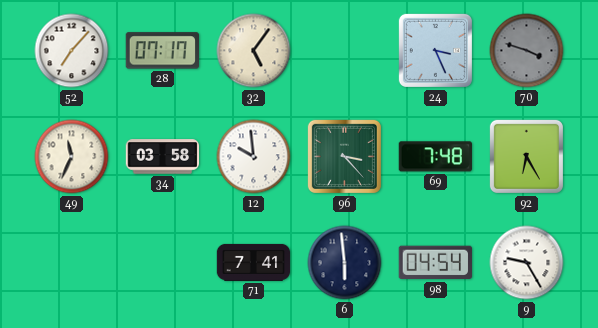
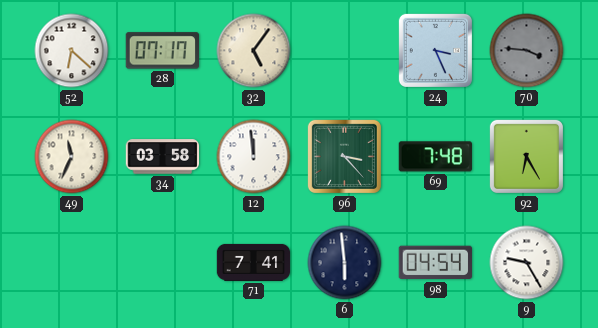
52: 7:07 -> 6:22 (72, 51)
70: 3:48 -> 3:46 (527, 51)
12: 9:59 -> 11:59 (254, 157)
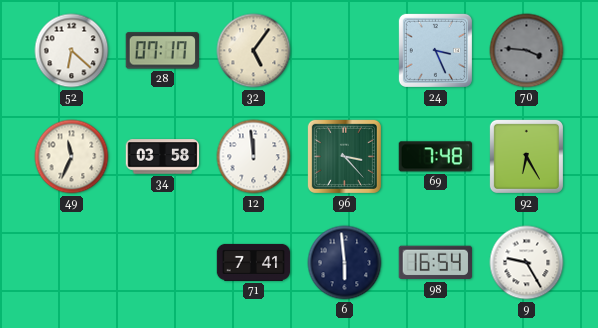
98: 04:54 -> 16:54 (435, 263)
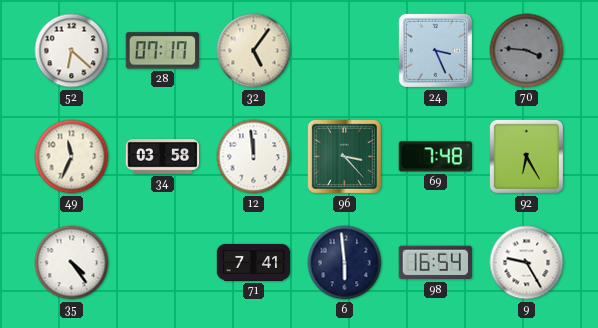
35: none -> 4:24 (72, 263)
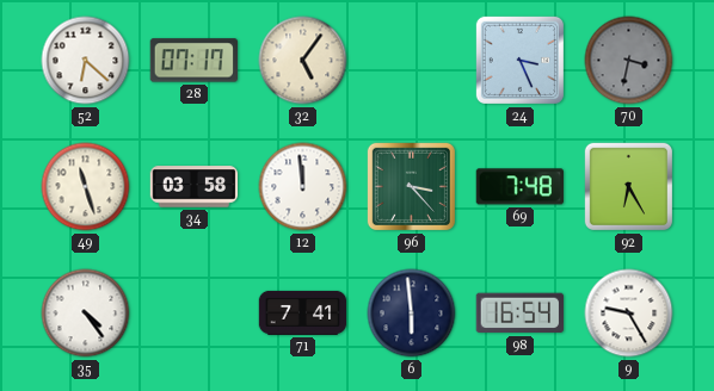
70: 3:46 -> 3:32 (629, 61)
49: 11:34 -> 11:27 (86, 187)
